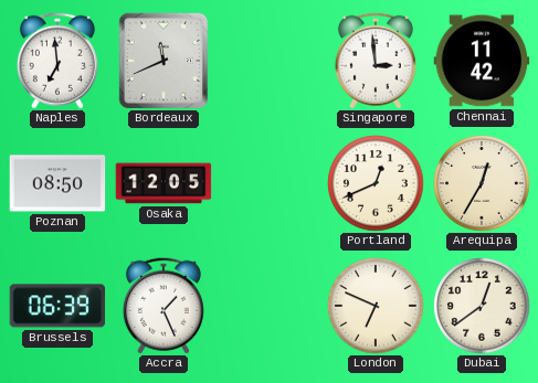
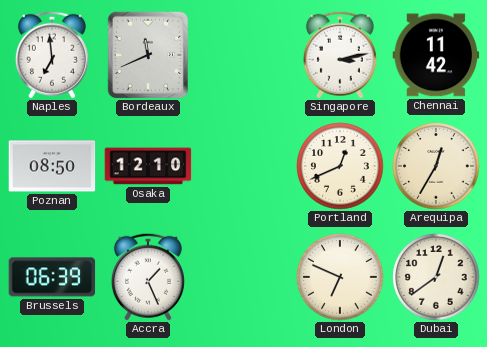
Singapore: 2:59 -> 3:13 (340, 55)
Osaka: 12:05 -> 12:10 (148, 166)
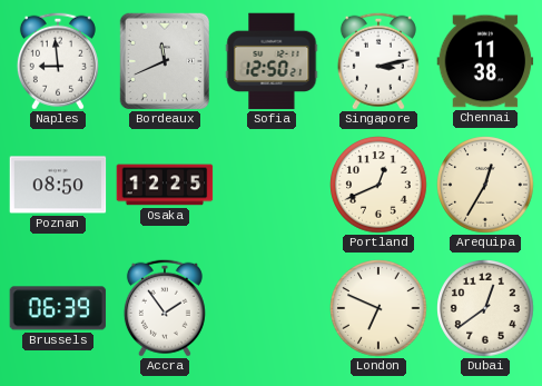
Naples: 6:59 -> 8:59 (58, 61)
Sofia: none -> 12:50 (272, 61)
Chennai: 11:42 -> 11:38 (485, 61)
Osaka: 12:10 -> 12:25 (165, 185)
Accra: 1:26 -> 1:54 (165, 308)
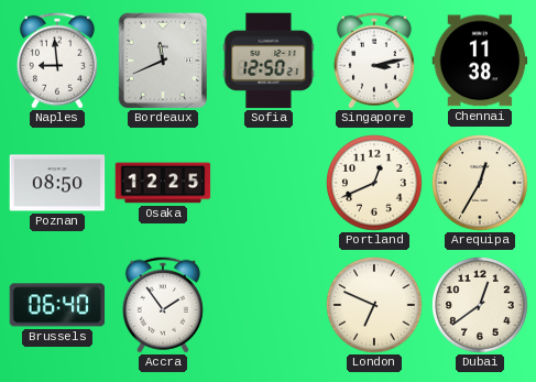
Brussels: 06:39 -> 06:40 (57, 305)
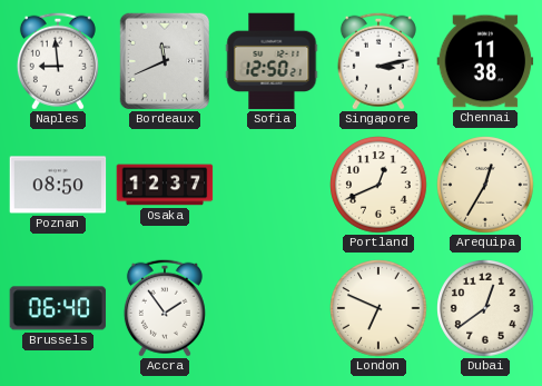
Osaka: 12:25 -> 12:37 (165, 185)
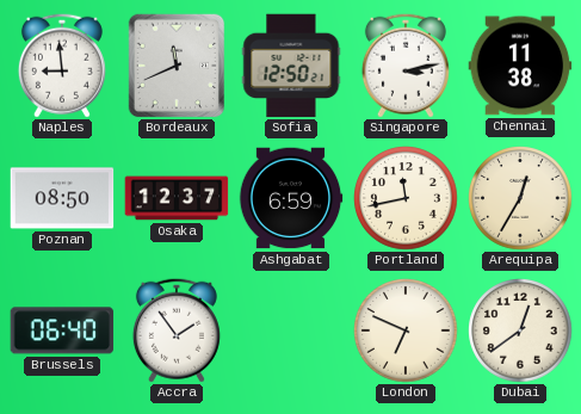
Ashgabat: none -> 6:59 (291, 198)
Portland: 12:41 -> 11:43 (406, 198)
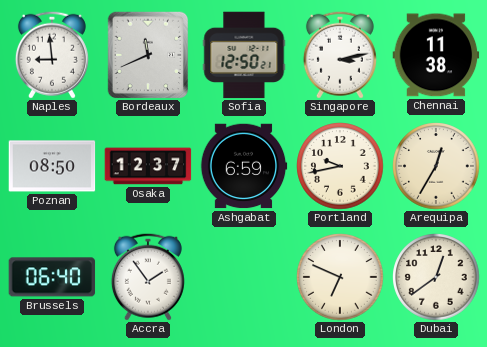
Portland: 11:43 -> 9:43 (340, 166)
